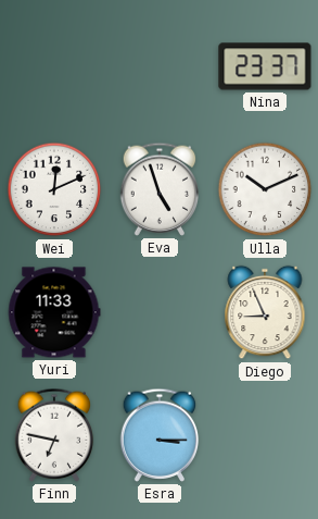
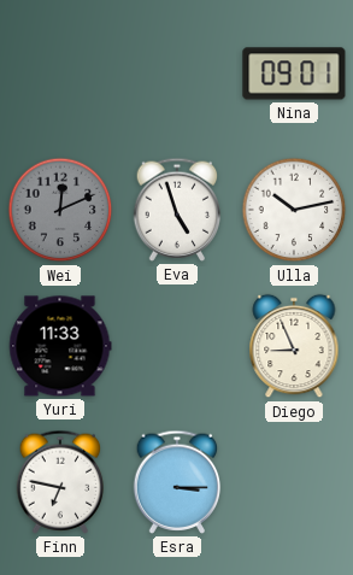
Nina: 23:37 -> 09:01 (294, 74)
Wei dial: white -> grey (60, 210)
Ulla: 10:11 -> 10:13 (294, 210)
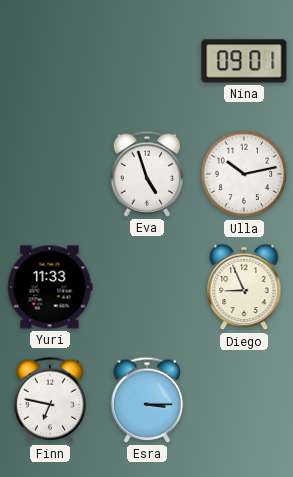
Wei: 12:11 -> none (60, 210)
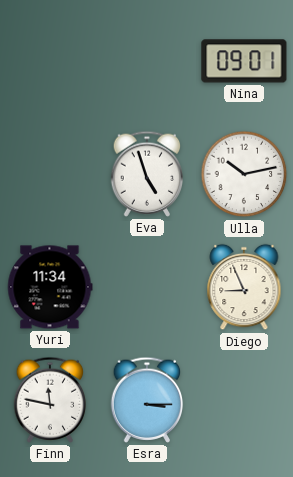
Yuri: 11:33 -> 11:34 (50, 287)
Finn: 6:47 -> 11:47 (50, 400)
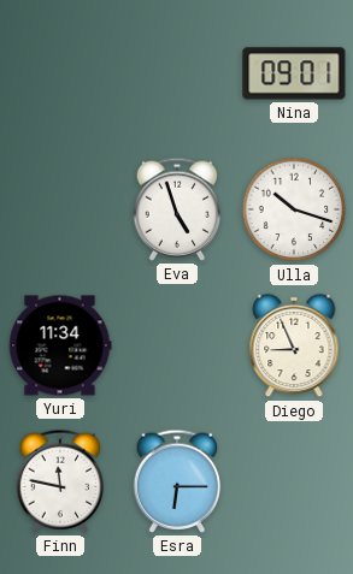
Ulla: 10:13 -> 10:18 (294, 209)
Esra: 3:15 -> 6:15 (177, 481)
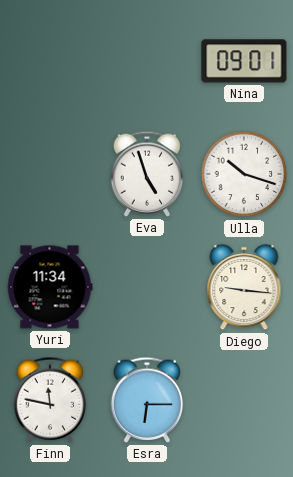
Diego: 8:56 -> 9:16 (244, 287)
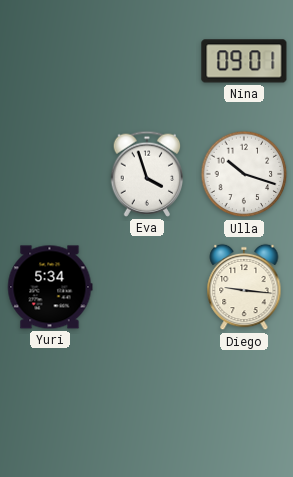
Eva: 4:57 -> 3:57 (147, 174)
Yuri: 11:34 -> 5:34 (50, 287)
Finn: 11:47 -> none (50, 400)
Esra: 6:15 -> none (147, 400)
